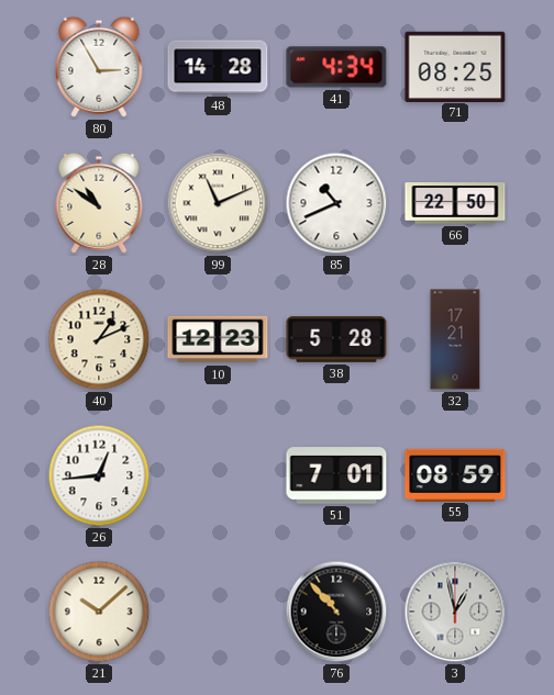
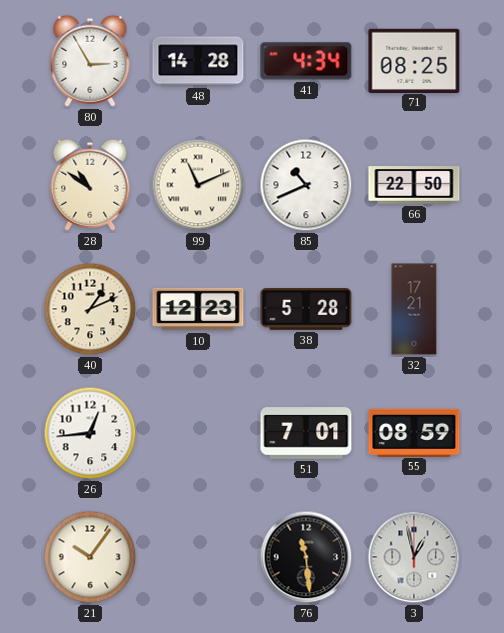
21: 10:08 -> 10:06 (90, 557)
76: 10:53 -> 11:29 (306, 557)
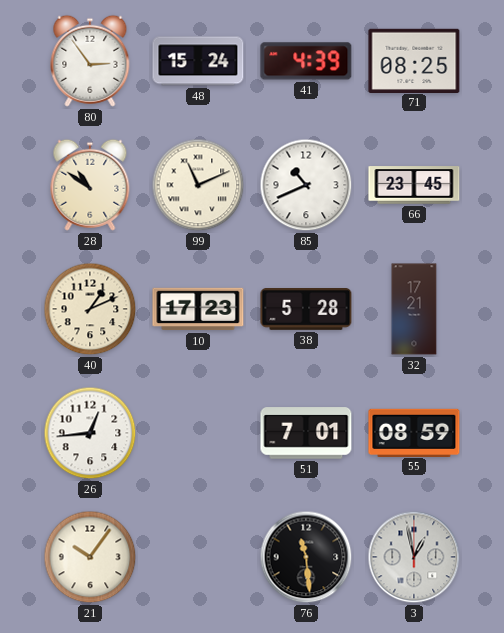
80: 2:55 -> 2:54 (90, 61)
48: 14:28 -> 15:24 (198, 61)
41: 4:34 -> 4:39 (306, 61)
66: 22:50 -> 23:45 (414, 185)
10: 12:23 -> 17:23 (198, 309)
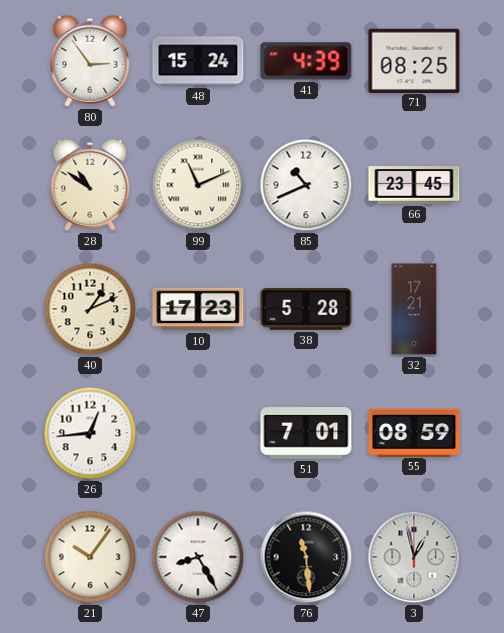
47: none -> 8:25 (198, 557)
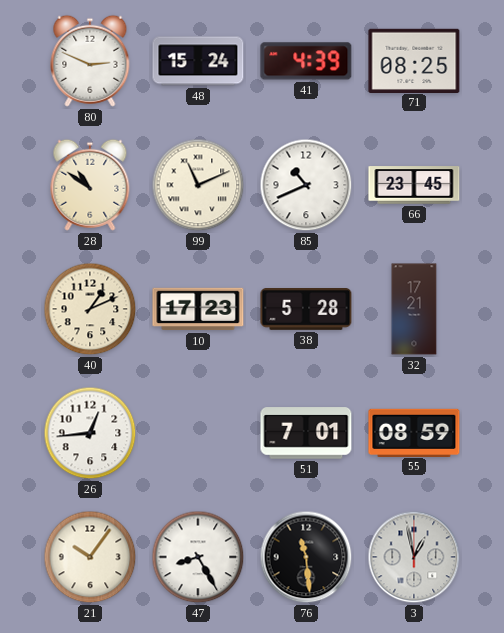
80: 2:54 -> 2:49 (90, 61)
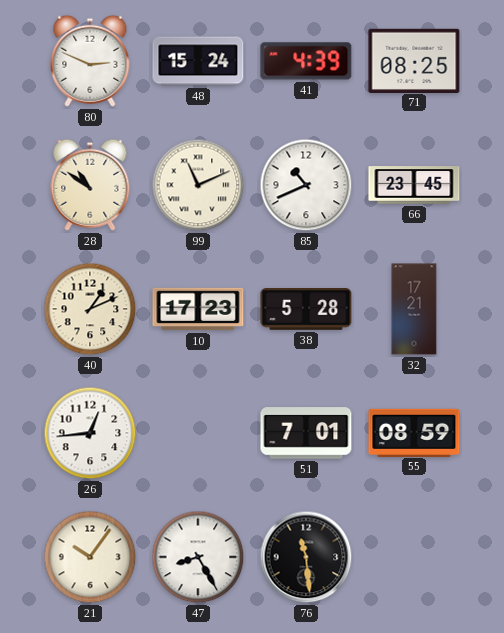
3: 12:58 -> none (414, 557)
